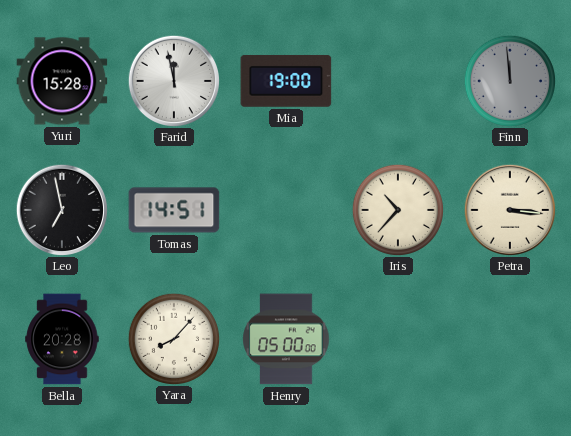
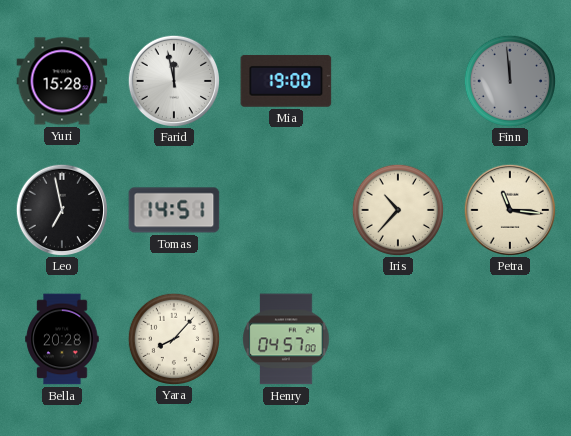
Petra: 3:16 -> 11:16 (509, 209)
Henry: 05:00 -> 04:57 (286, 339)
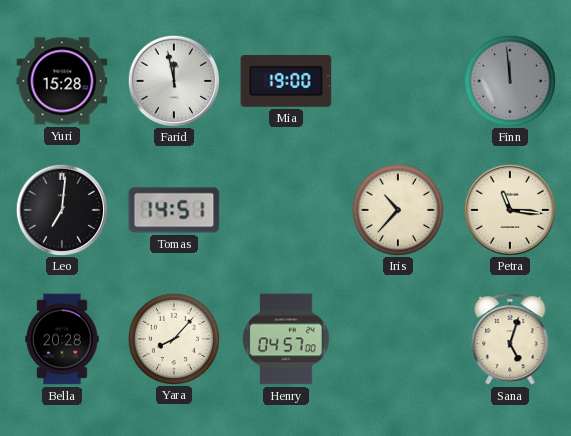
Leo: 6:58 -> 7:01 (61, 209)
Sana: none -> 5:03 (510, 340)
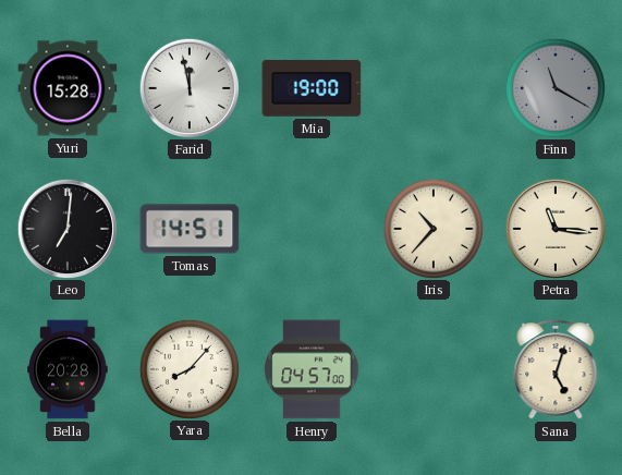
Finn: 11:59 -> 11:20 (554, 87)
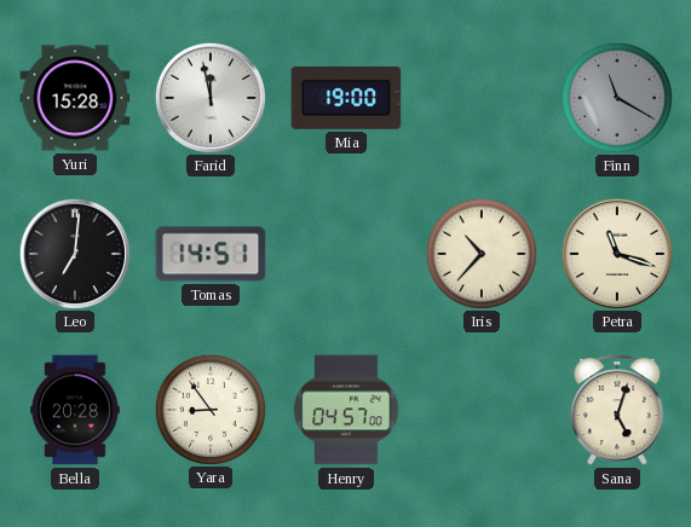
Petra: 11:16 -> 11:18 (616, 253)
Yara: 8:07 -> 8:54 (209, 409)
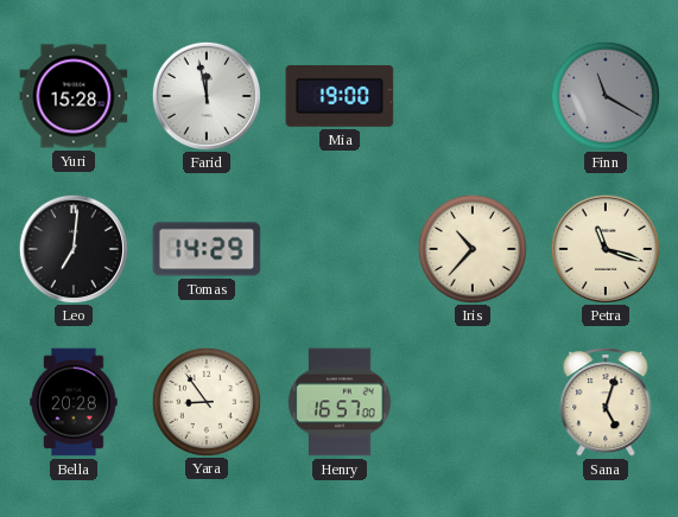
Tomas: 14:51 -> 14:29 (207, 249)
Henry: 04:57 -> 16:57 (340, 402)
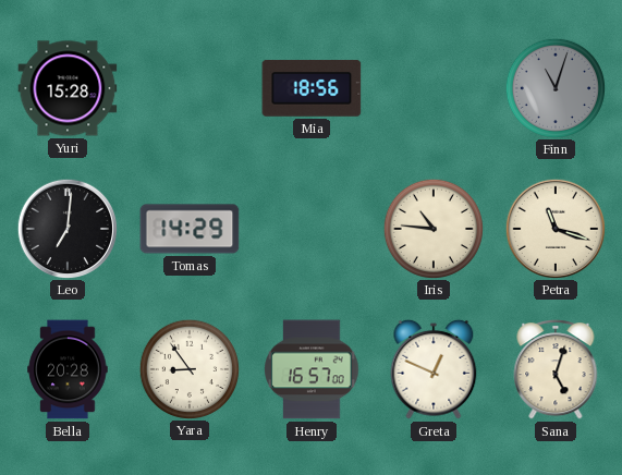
Farid: 11:58 -> none (205, 95)
Mia: 19:00 -> 18:56 (312, 88)
Finn: 11:20 -> 11:03 (554, 87)
Iris: 10:37 -> 10:46 (432, 228)
Greta: none -> 12:49 (434, 369)
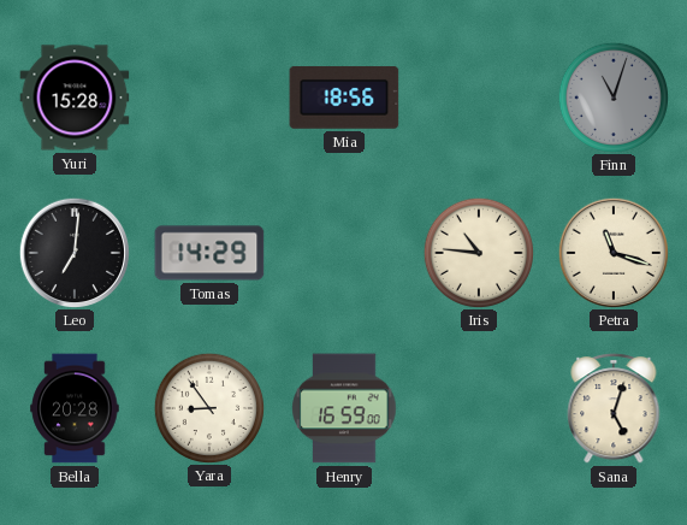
Henry: 16:57 -> 16:59 (344, 408)
Greta: 12:49 -> none (434, 369)
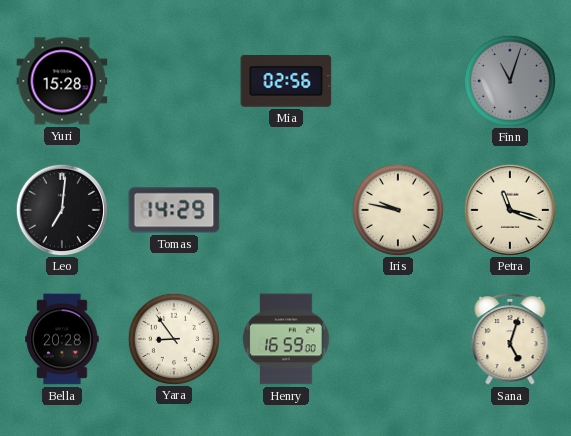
Mia: 18:56 -> 02:56 (286, 81)
Iris: 10:46 -> 9:47 (397, 209)
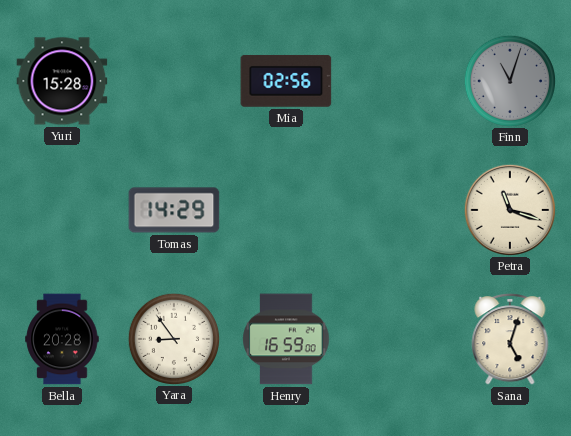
Leo: 7:01 -> none (61, 209)
Iris: 9:47 -> none (397, 209)
